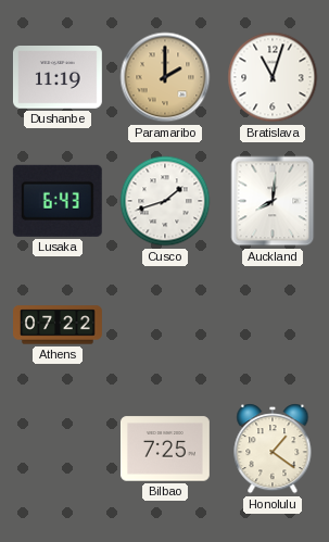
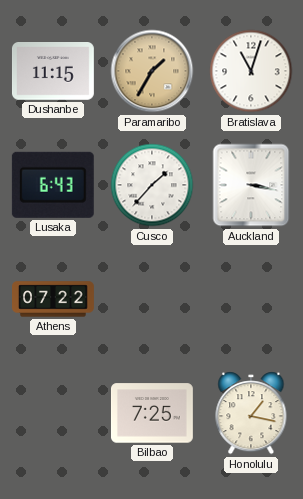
Dushanbe: 11:19 -> 11:15 (53, 72)
Paramaribo: 2:00 -> 1:35 (152, 71)
Cusco: 1:42 -> 1:37 (152, 185)
Auckland: 8:01 -> 3:17 (251, 185)
Honolulu: 1:21 -> 1:17 (251, 413)
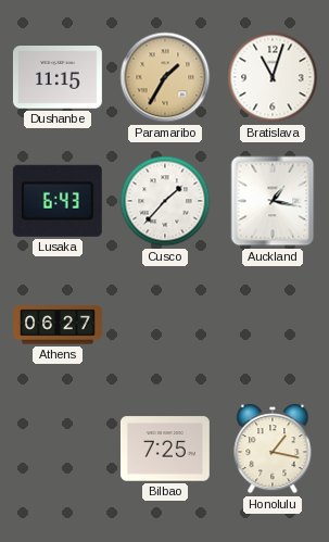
Auckland: 3:17 -> 1:17 (273, 201)
Athens: 07:22 -> 06:27 (59, 325)
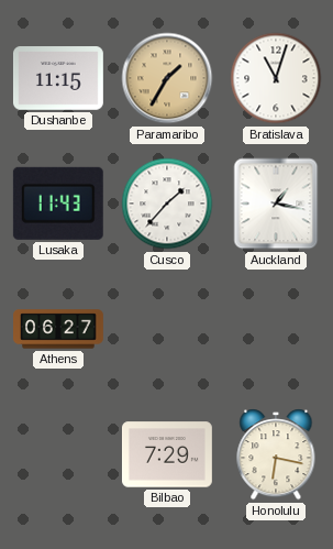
Lusaka: 6:43 -> 11:43 (58, 204)
Bilbao: 7:25 -> 7:29 (167, 454)
Honolulu: 1:17 -> 6:17 (276, 454)
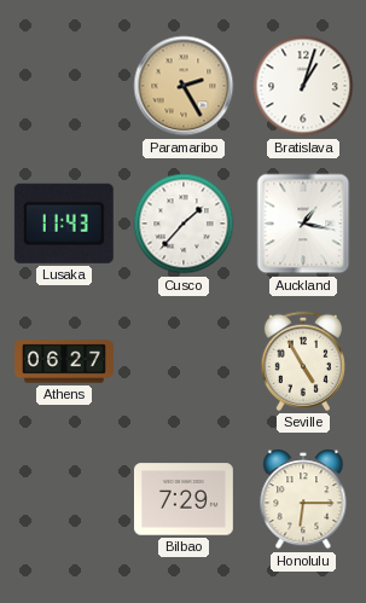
Dushanbe: 11:15 -> none (58, 79)
Paramaribo: 1:35 -> 2:25 (184, 86)
Bratislava: 11:03 -> 1:03 (303, 86)
Seville: none -> 4:55 (302, 361)
Honolulu: 6:17 -> 6:15 (303, 499)
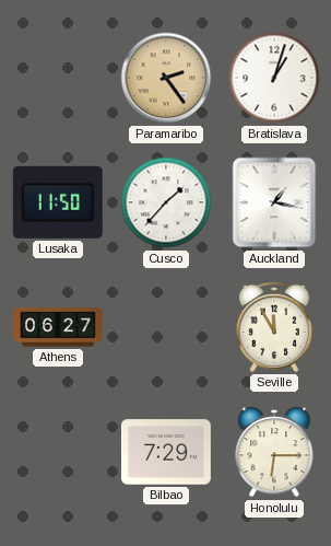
Paramaribo: 2:25 -> 2:24 (166, 78)
Lusaka: 11:43 -> 11:50 (58, 202)
Seville: 4:55 -> 11:55 (273, 327)
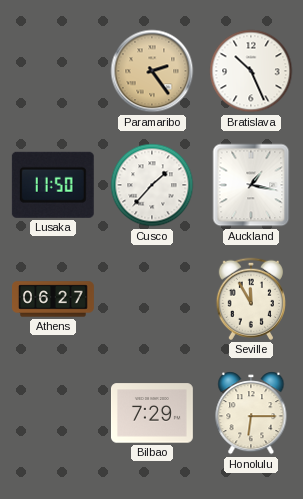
Bratislava: 1:03 -> 10:26 (251, 71)
